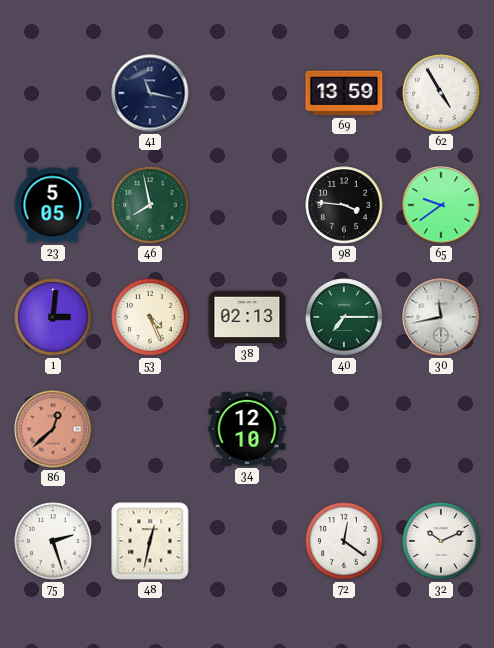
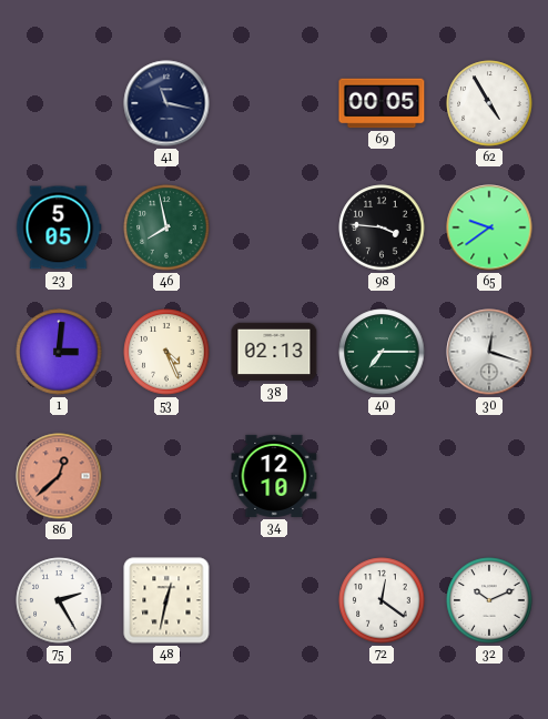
69: 13:59 -> 00:05 (382, 103)
30: 11:43 -> 12:18 (489, 352)
75: 2:27 -> 2:25 (59, 600)
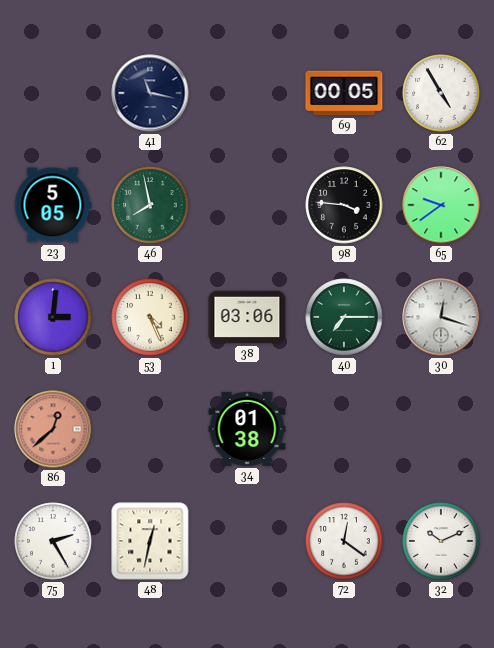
38: 02:13 -> 03:06 (247, 317)
34: 12:10 -> 01:38 (247, 429)
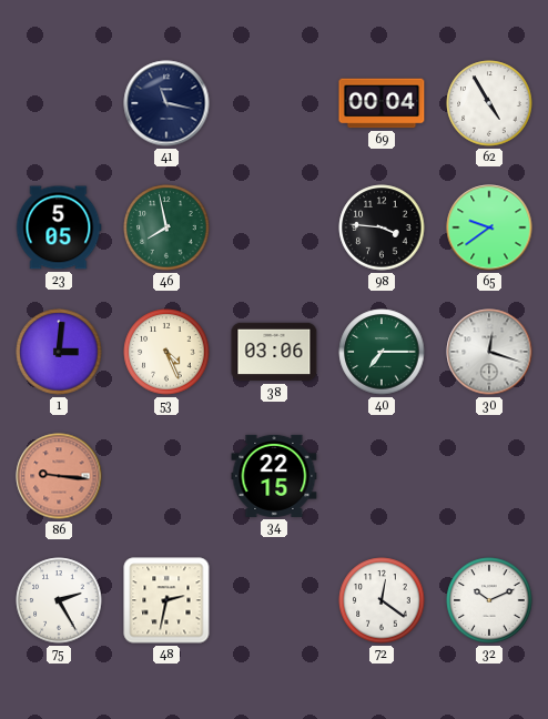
69: 00:05 -> 00:04 (382, 103)
86: 12:38 -> 9:16 (59, 476)
34: 01:38 -> 22:15 (274, 476)
48: 12:32 -> 2:32 (166, 600)
